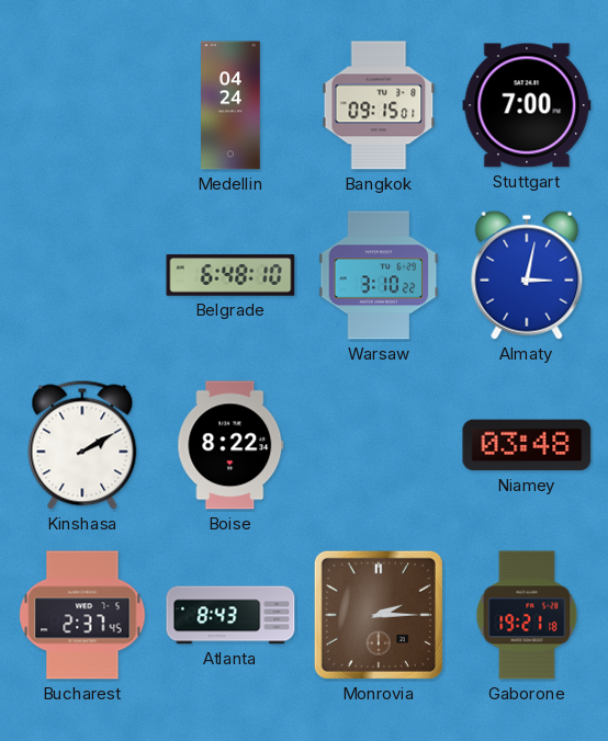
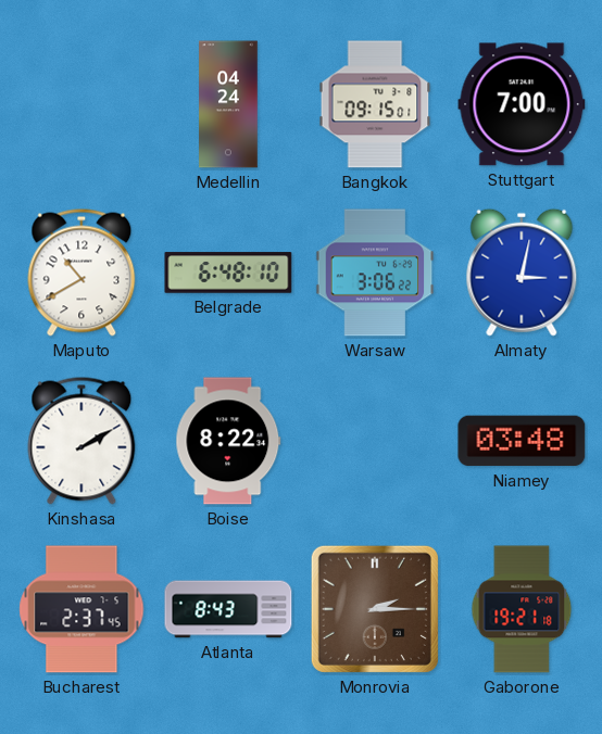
Maputo: none -> 10:40 (81, 273)
Warsaw: 3:10 -> 3:06 (375, 273)
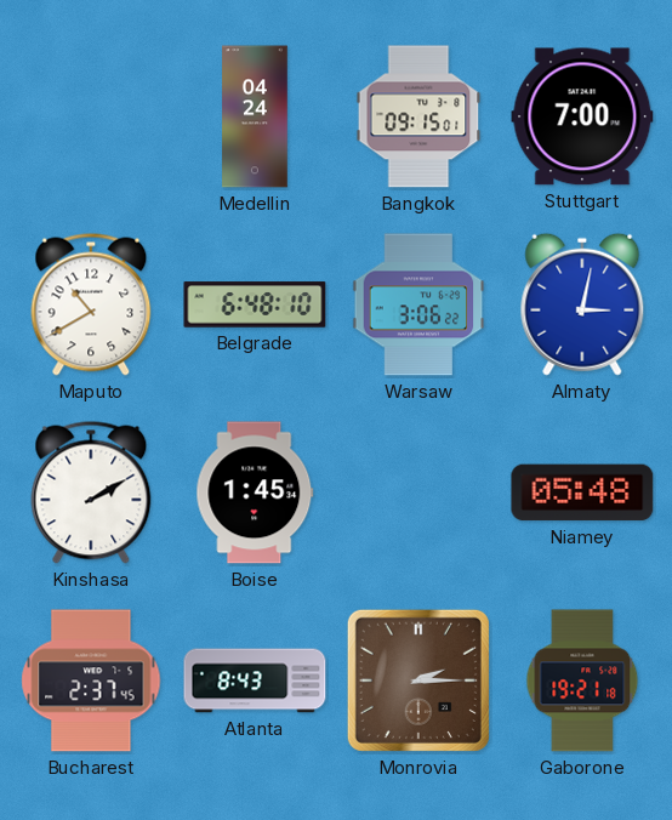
Boise: 8:22 -> 1:45 (255, 492)
Niamey: 03:48 -> 05:48 (582, 492)
